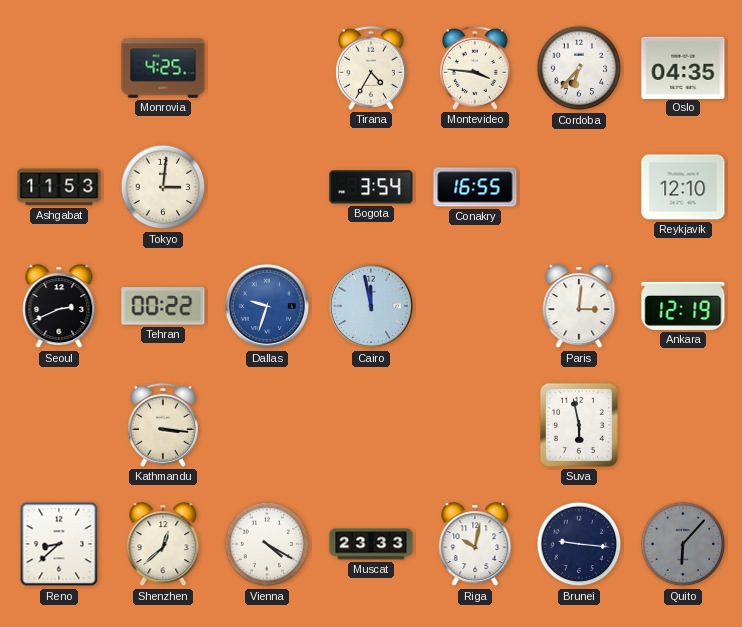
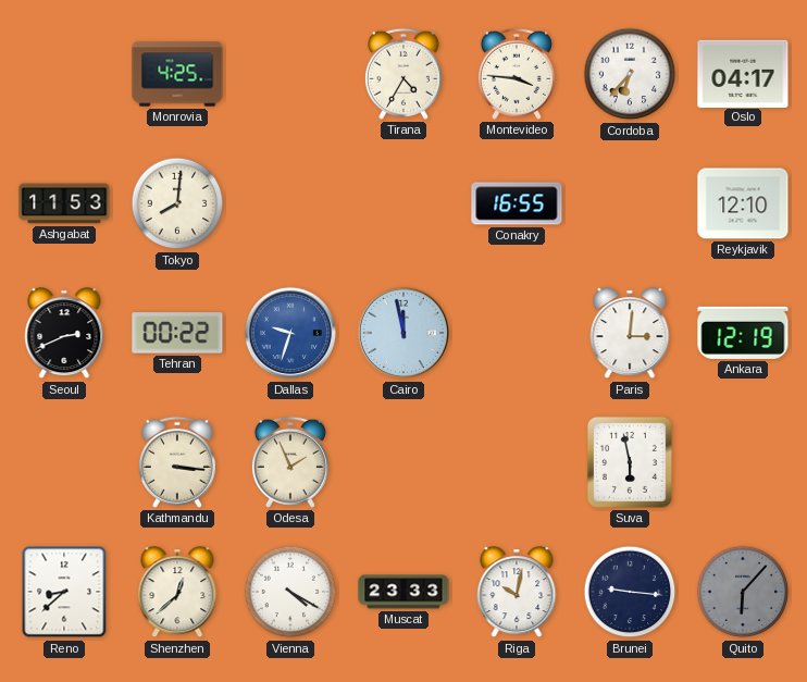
Oslo: 04:35 -> 04:17 (743, 73)
Tokyo: 3:01 -> 8:01 (177, 203)
Bogota: 3:54 -> none (371, 187)
Odesa: none -> 1:56 (290, 462)
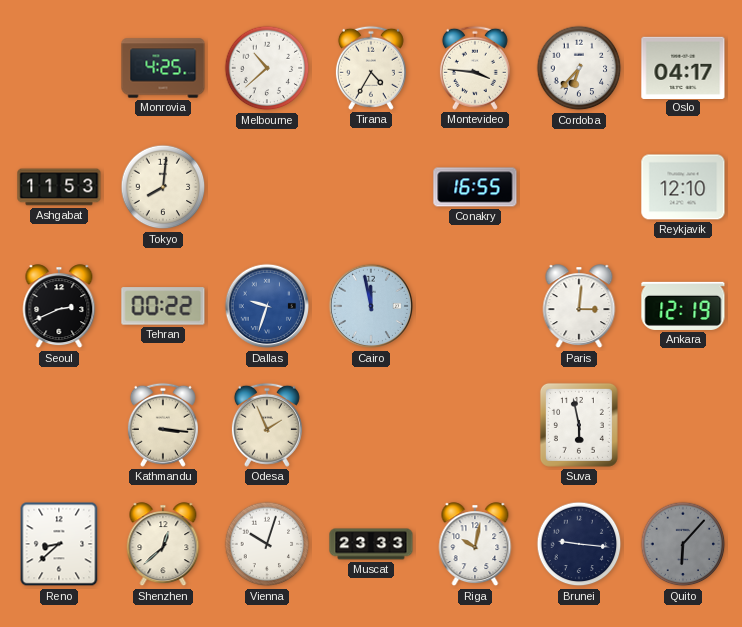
Melbourne: none -> 10:38 (267, 68)
Vienna: 4:20 -> 10:03 (267, 544)
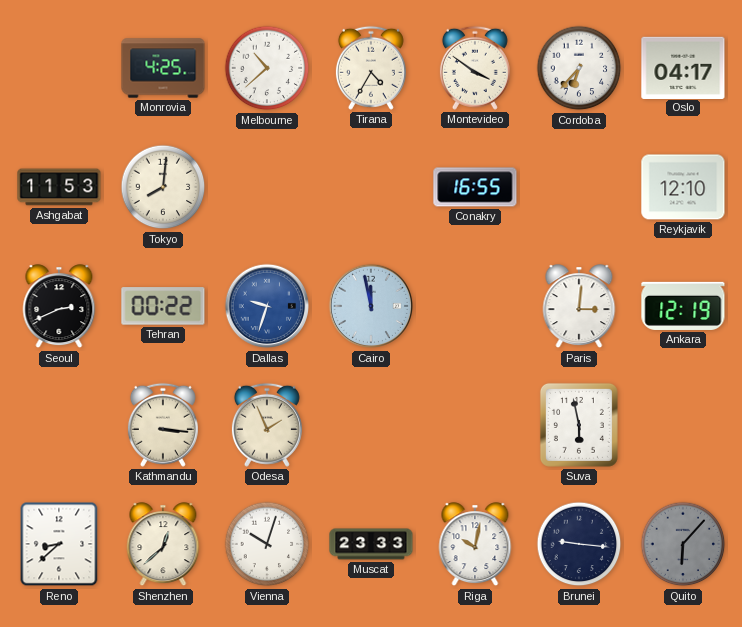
Montevideo: 3:46 -> 3:51 (475, 68)
